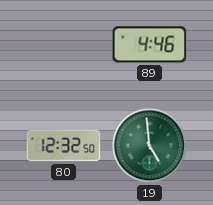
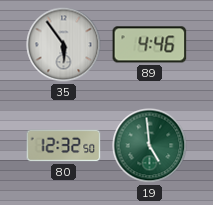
35: none -> 5:54 (64, 45)
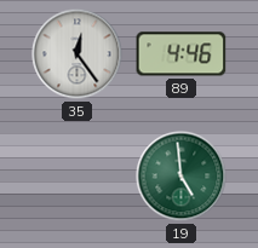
35: 5:54 -> 12:24 (78, 54)
80: 12:32 -> none (64, 146)
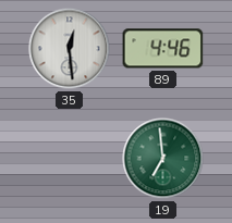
35: 12:24 -> 12:29 (70, 49)
19: 4:59 -> 6:59 (163, 159)
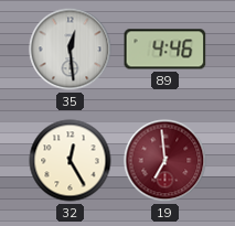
32: none -> 12:25 (71, 161)
19 dial: green -> burgundy (165, 161)
